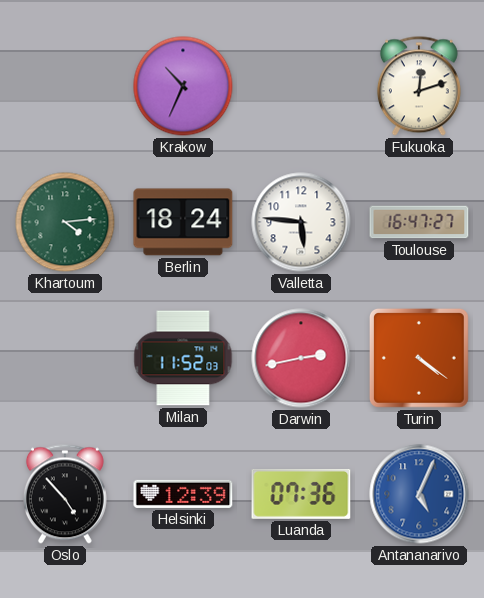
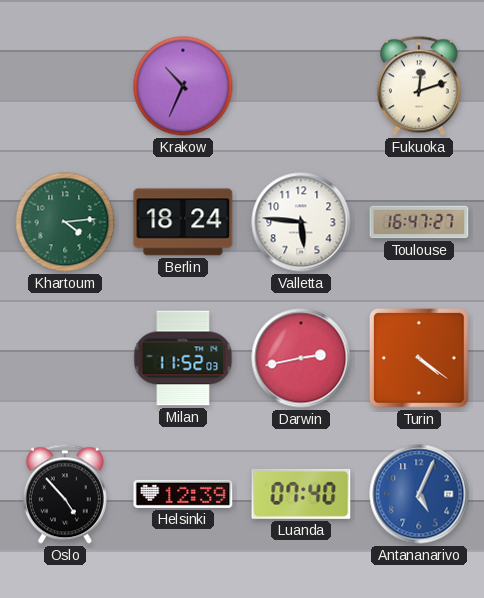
Luanda: 07:36 -> 07:40 (301, 494)
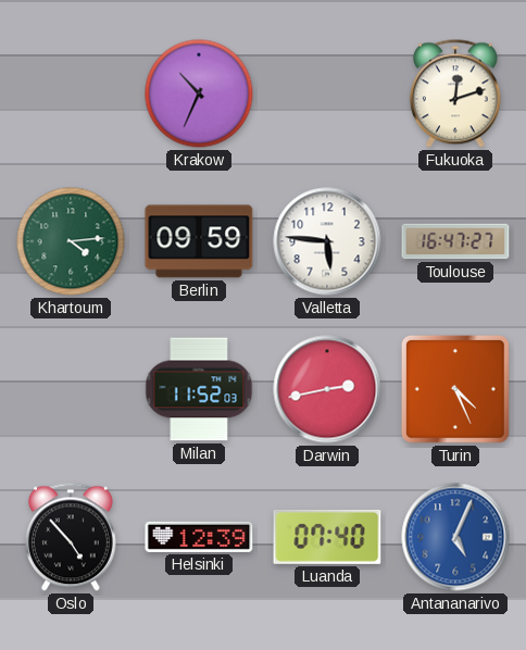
Berlin: 18:24 -> 09:59 (199, 241)
Turin: 4:21 -> 4:26 (455, 389)
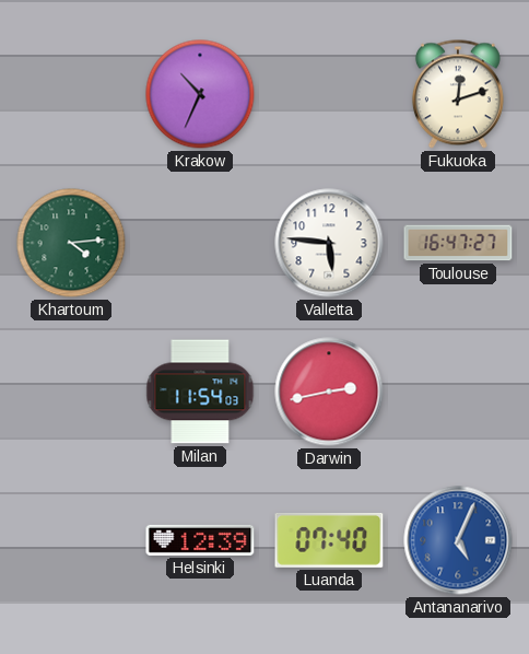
Berlin: 09:59 -> none (199, 241)
Milan: 11:52 -> 11:54 (200, 392)
Turin: 4:26 -> none (455, 389)
Oslo: 4:53 -> none (71, 537)
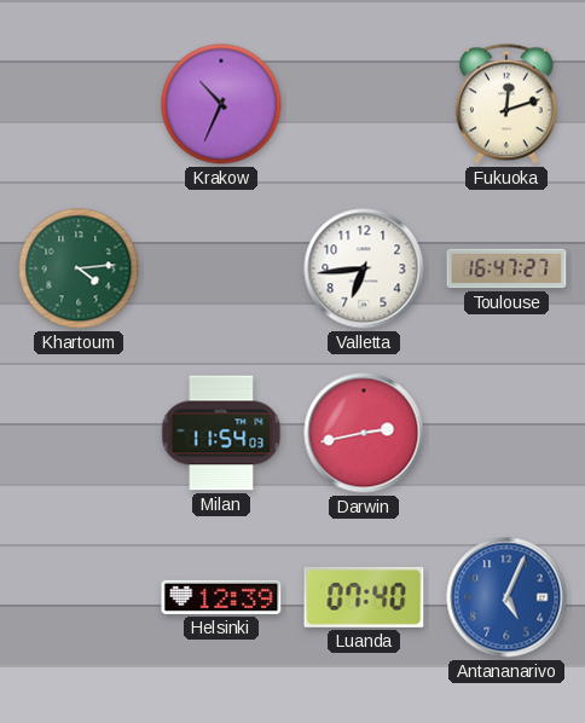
Valletta: 5:46 -> 6:44 (364, 268)
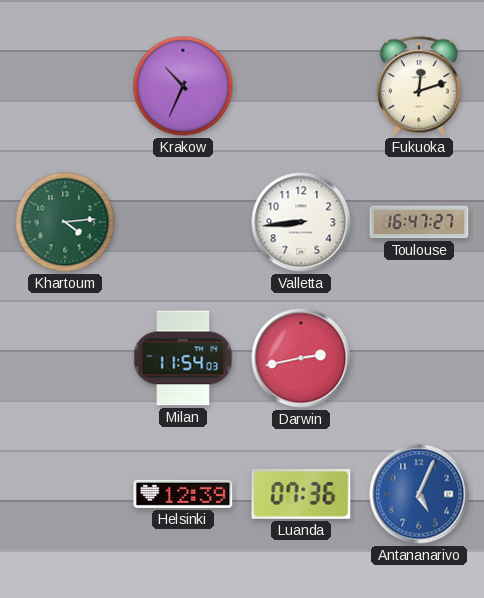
Valletta: 6:44 -> 8:44 (301, 222)
Luanda: 07:40 -> 07:36 (301, 494)
